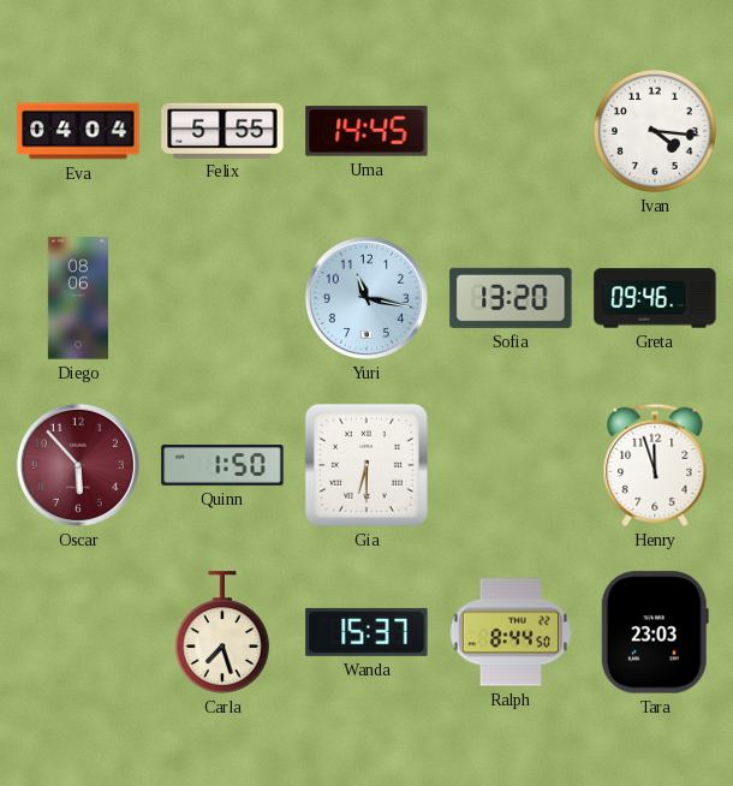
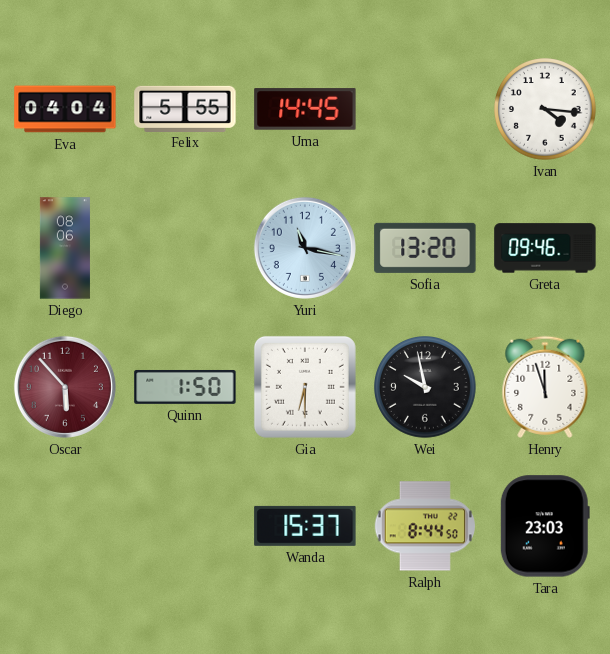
Wei: none -> 9:58 (426, 388)
Carla: 7:27 -> none (222, 632)
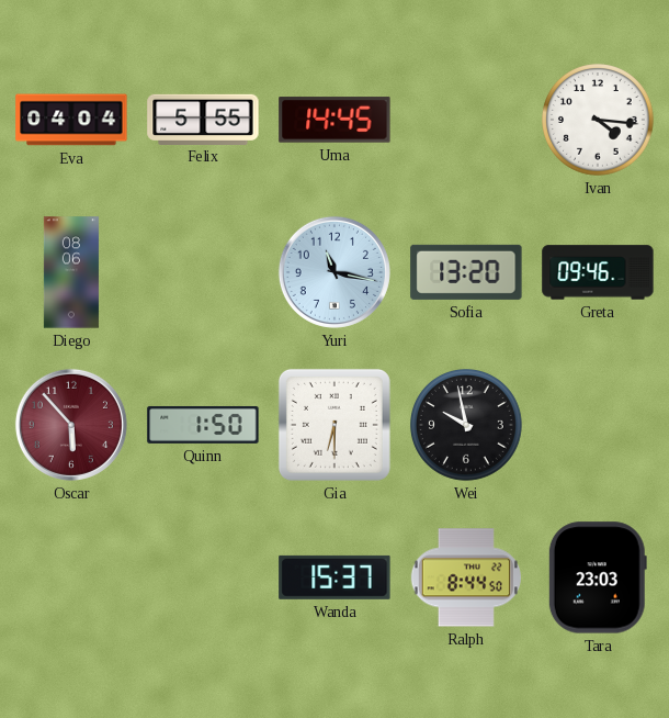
Henry: 11:57 -> none (545, 387)
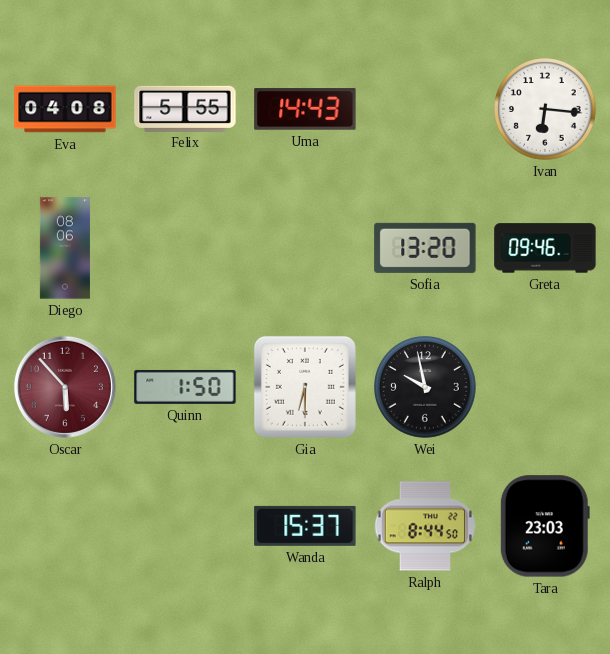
Eva: 04:04 -> 04:08 (65, 109)
Uma: 14:45 -> 14:43 (305, 109)
Ivan: 4:16 -> 6:16 (546, 110)
Yuri: 11:17 -> none (334, 272)
